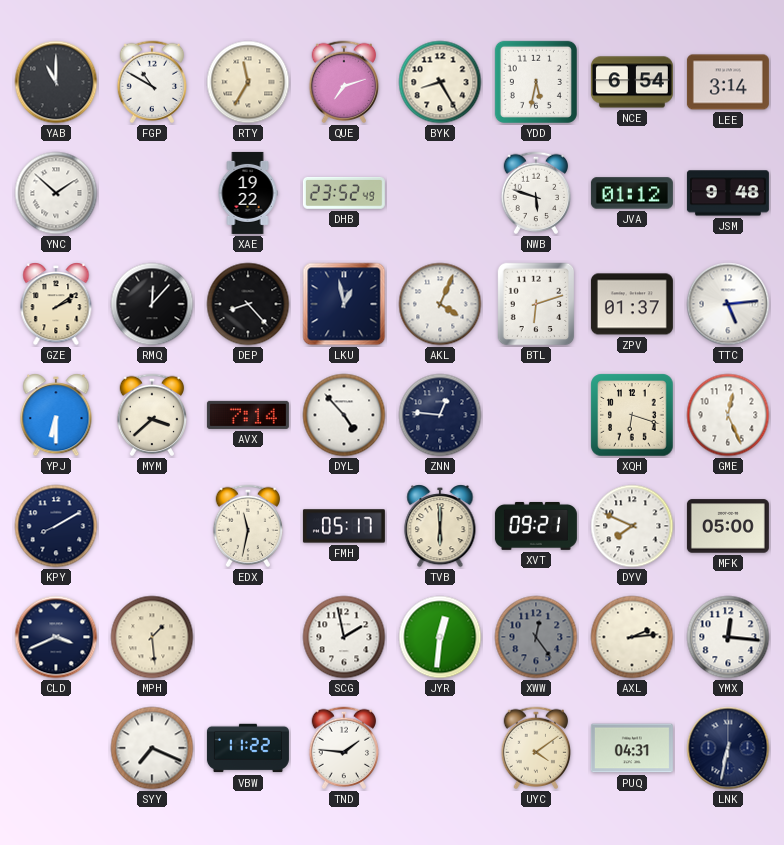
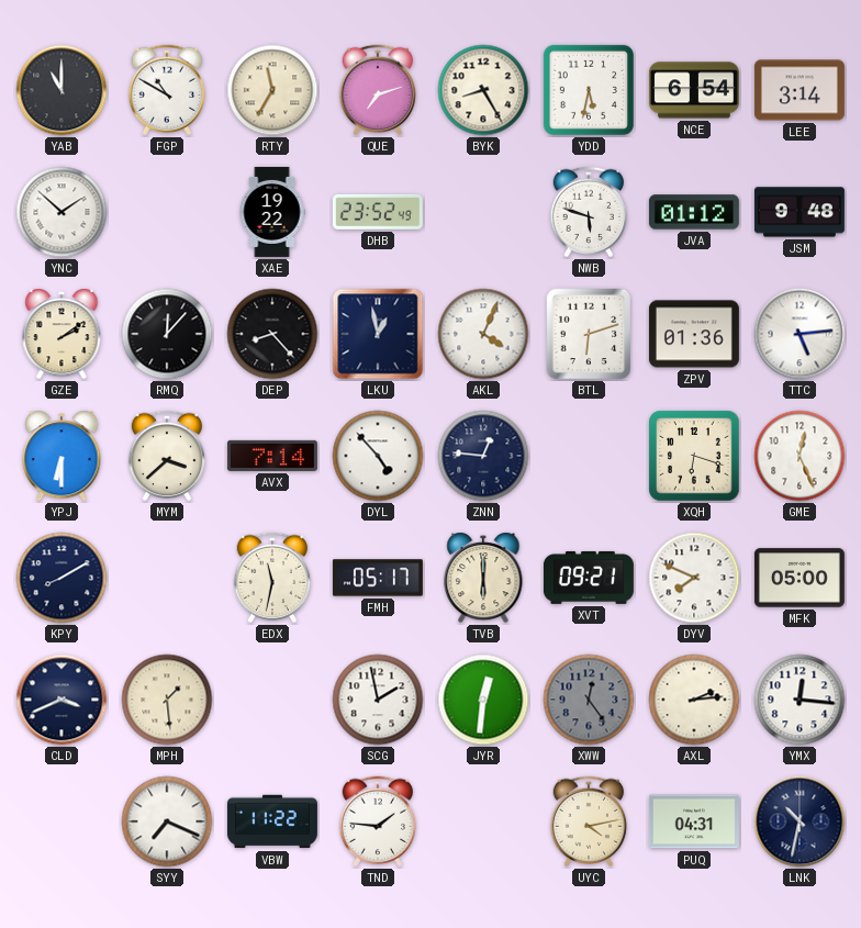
ZPV: 01:37 -> 01:36 (694, 334)
UYC: 4:09 -> 4:13 (589, 821)
LNK: 6:32 -> 10:32 (800, 821)
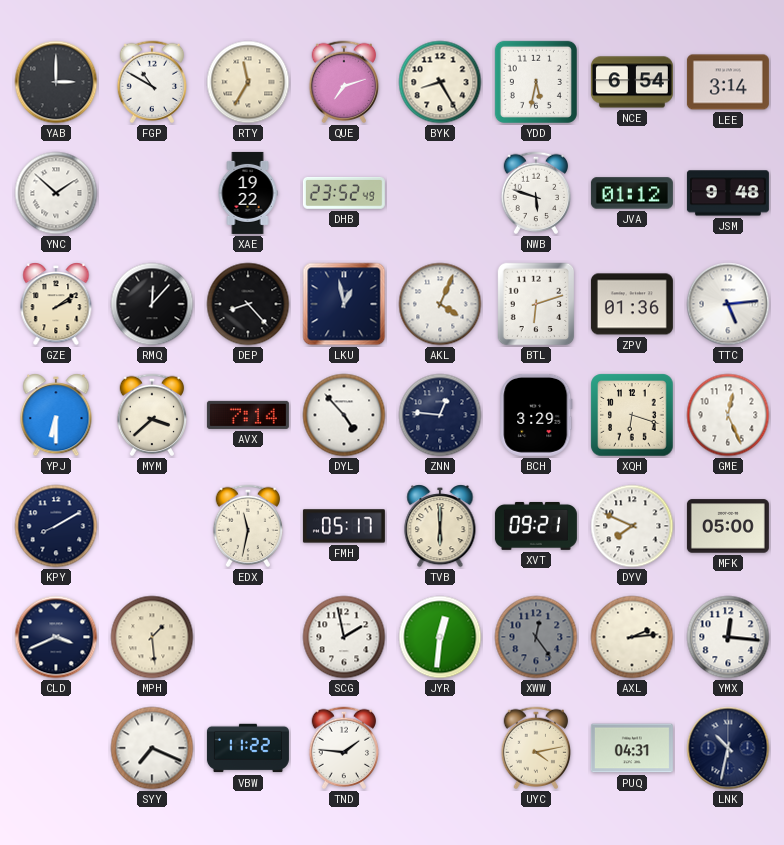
YAB: 11:00 -> 3:00 (56, 82)
BCH: none -> 3:29 (536, 415)
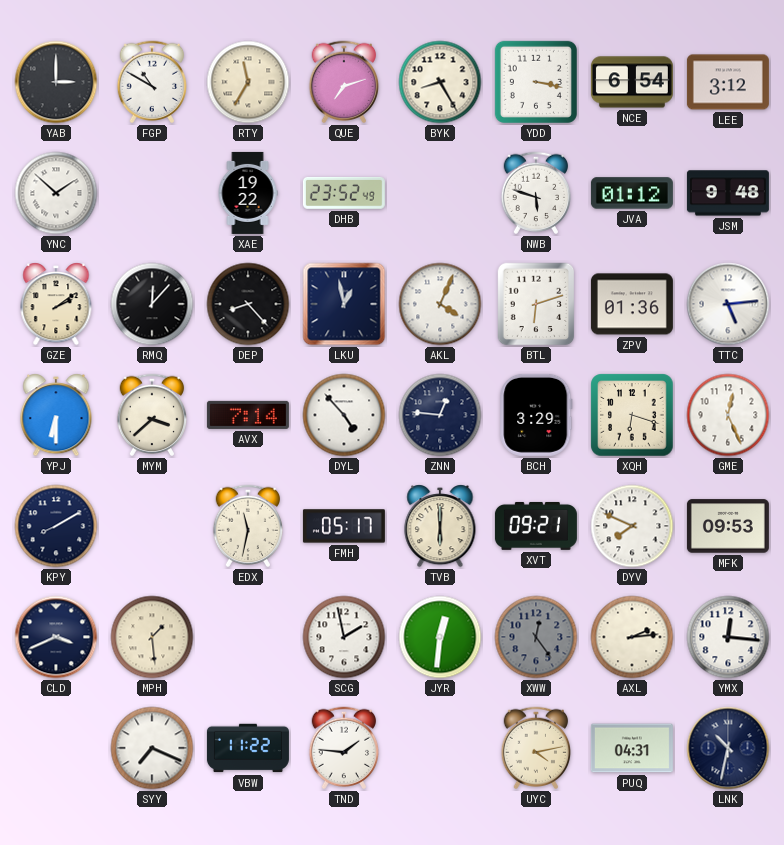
YDD: 5:32 -> 3:17 (536, 82)
LEE: 3:14 -> 3:12 (728, 82)
MFK: 05:00 -> 09:53 (728, 526)
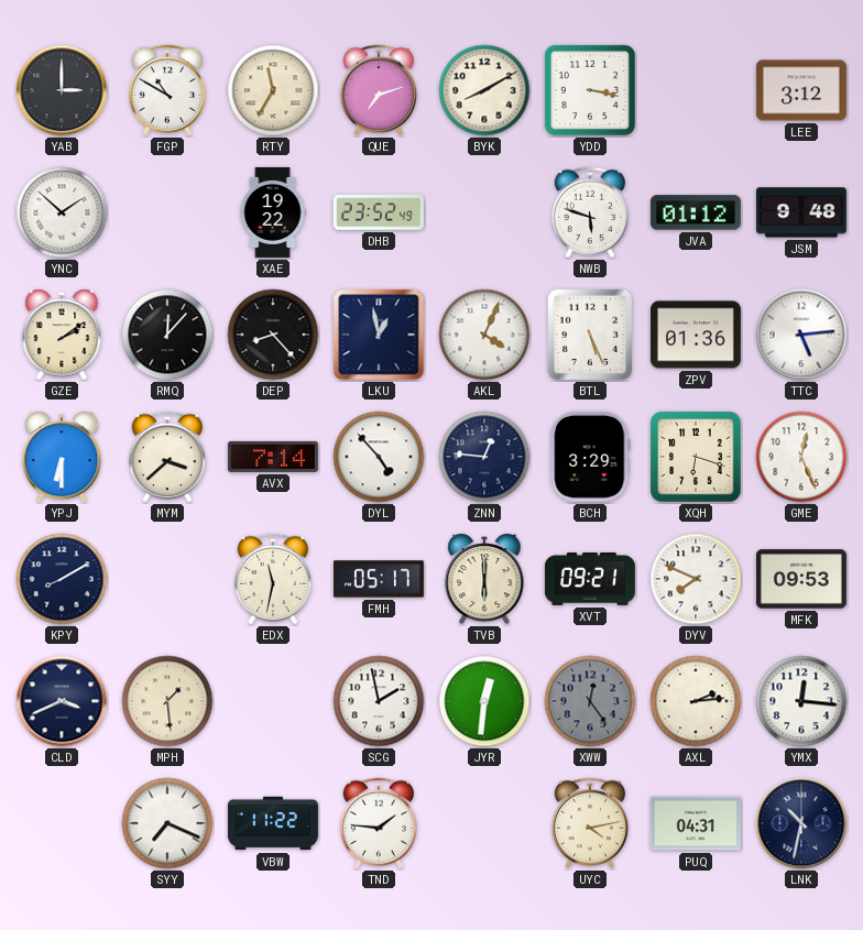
BYK: 8:25 -> 8:10 (484, 90)
NCE: 6:54 -> none (632, 82)
BTL: 6:12 -> 5:26 (590, 335)
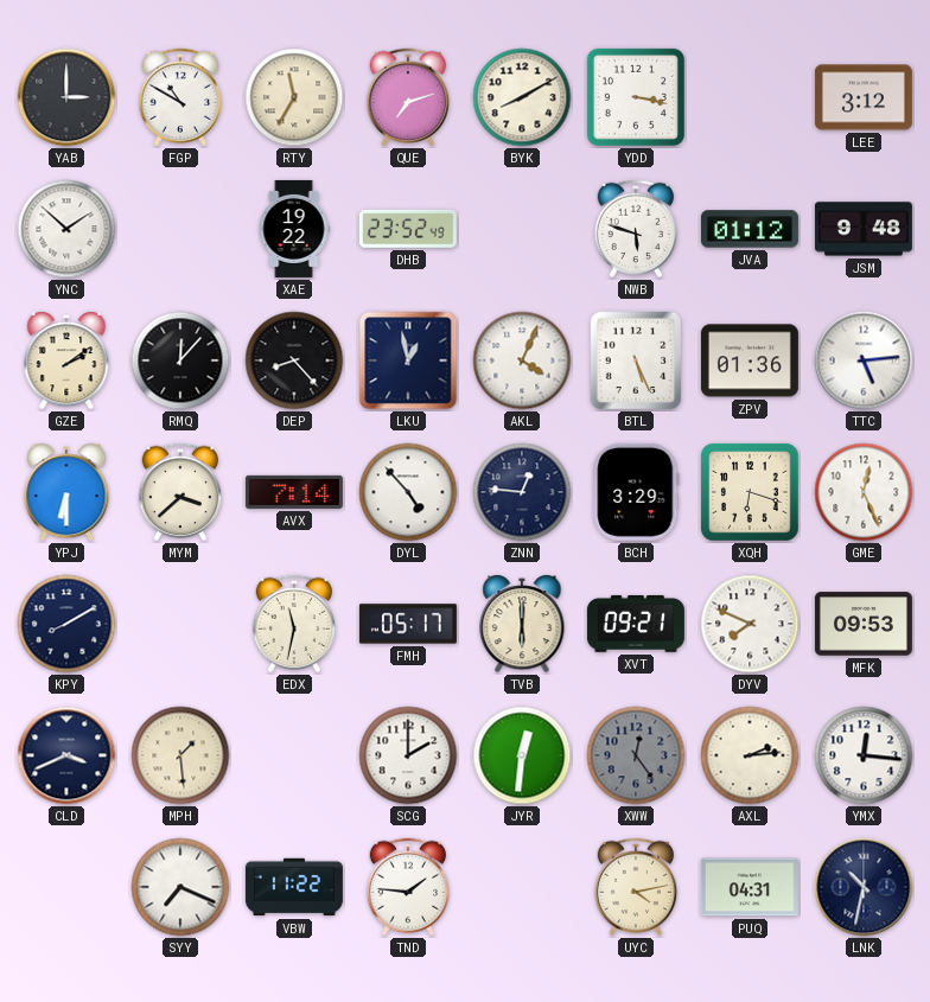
SCG: 1:58 -> 2:00 (408, 755)
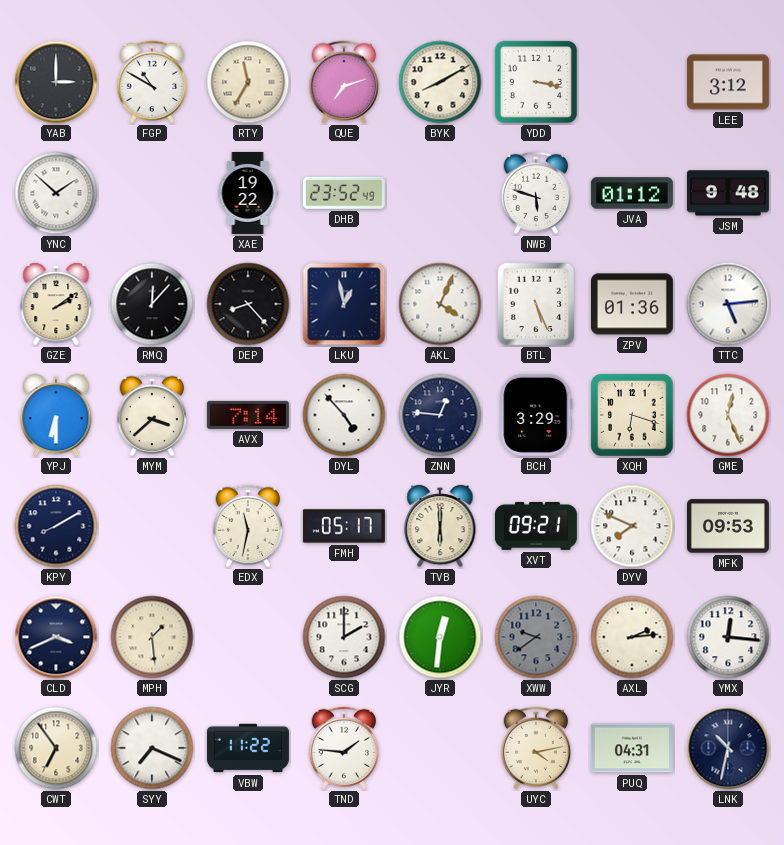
XWW: 12:24 -> 9:39 (536, 637)
CWT: none -> 6:54 (56, 748)
